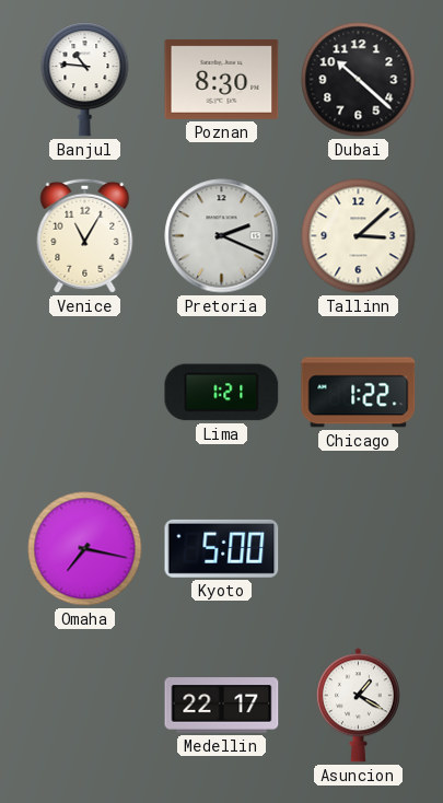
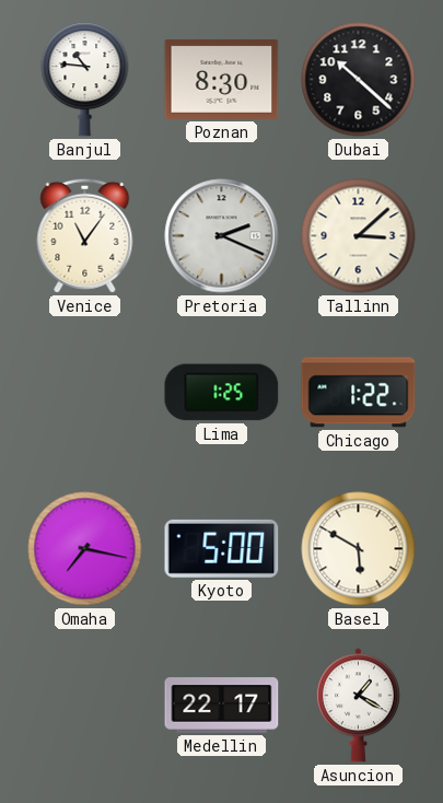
Venice: 11:05 -> 11:06 (85, 235)
Lima: 1:21 -> 1:25 (222, 393)
Basel: none -> 5:50 (359, 549)
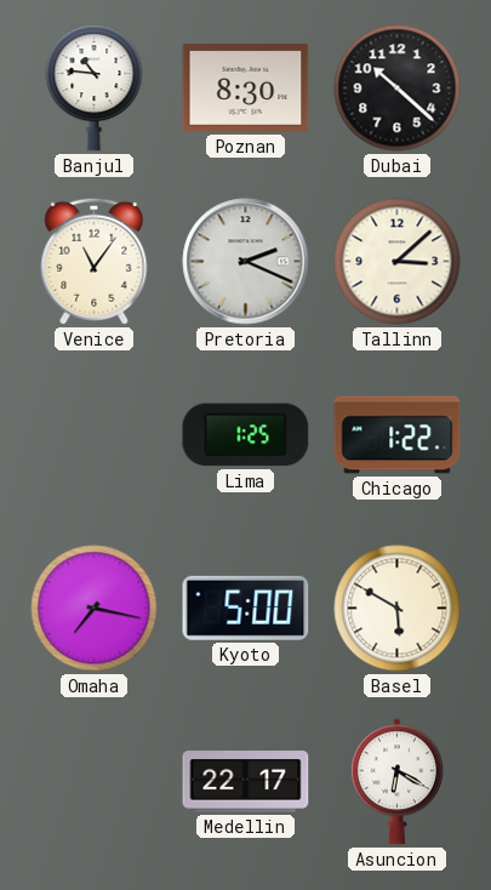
Asuncion: 1:20 -> 6:20 (396, 782)
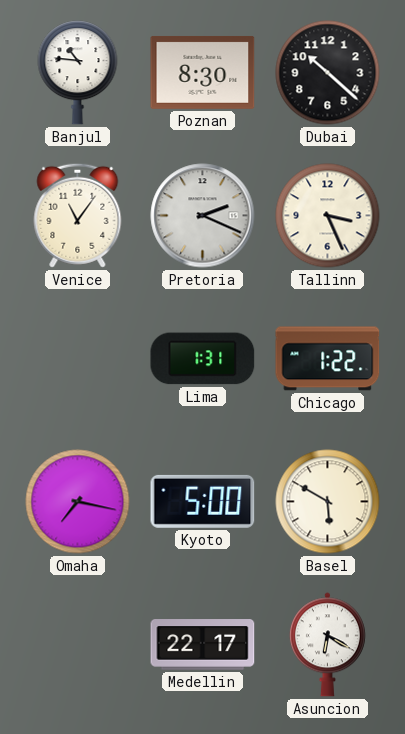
Tallinn: 3:08 -> 3:26 (328, 216)
Lima: 1:25 -> 1:31 (203, 359)
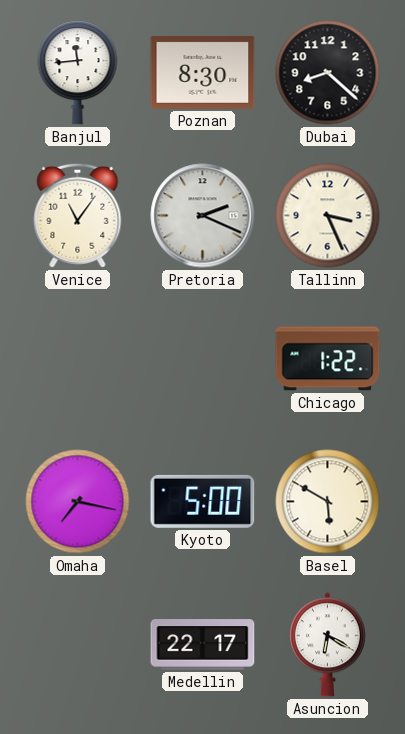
Banjul: 10:46 -> 11:44 (78, 73)
Dubai: 10:22 -> 8:22 (328, 73)
Lima: 1:31 -> none (203, 359)
